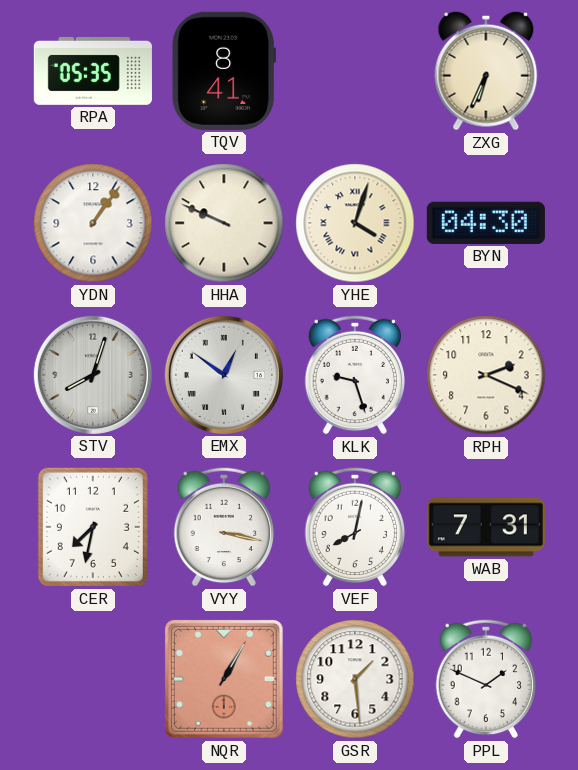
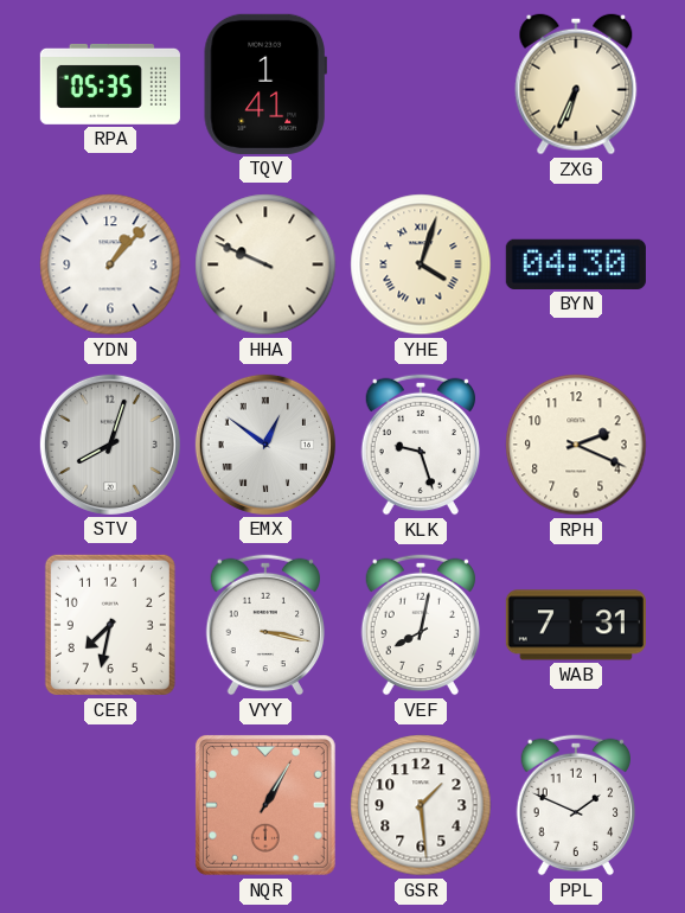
TQV: 8:41 -> 1:41 (265, 84)
YDN: 1:06 -> 1:07 (110, 264)
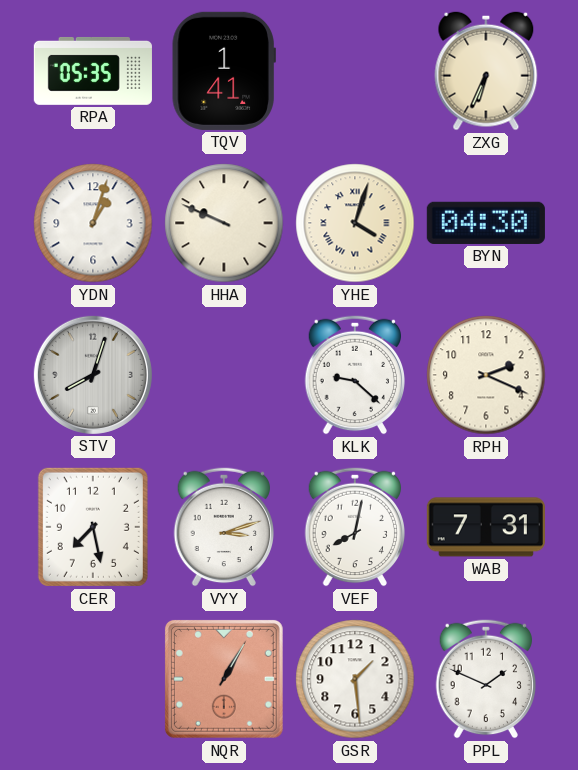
YDN: 1:07 -> 1:03 (93, 223)
EMX: 12:51 -> none (265, 445)
KLK: 9:27 -> 9:22 (354, 375)
CER: 7:32 -> 7:28 (93, 527)
VYY: 3:17 -> 3:12 (223, 527)
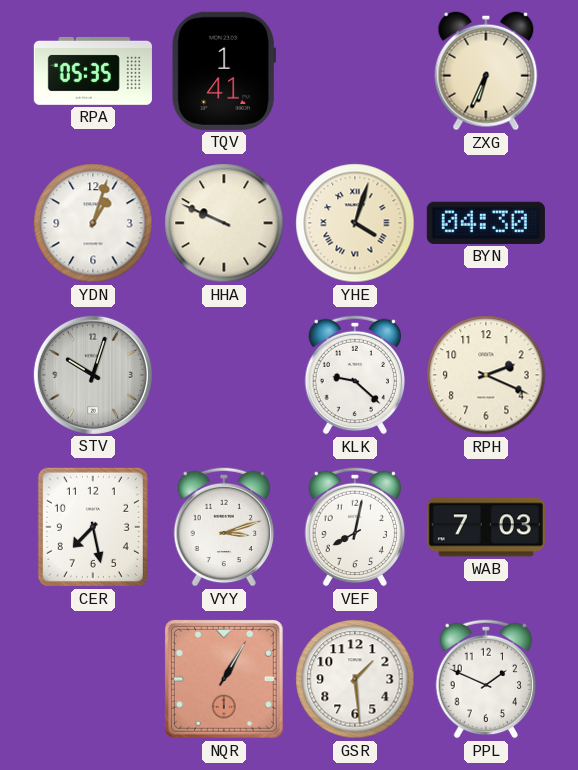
STV: 8:03 -> 10:03 (93, 375)
WAB: 7:31 -> 7:03 (486, 527)
